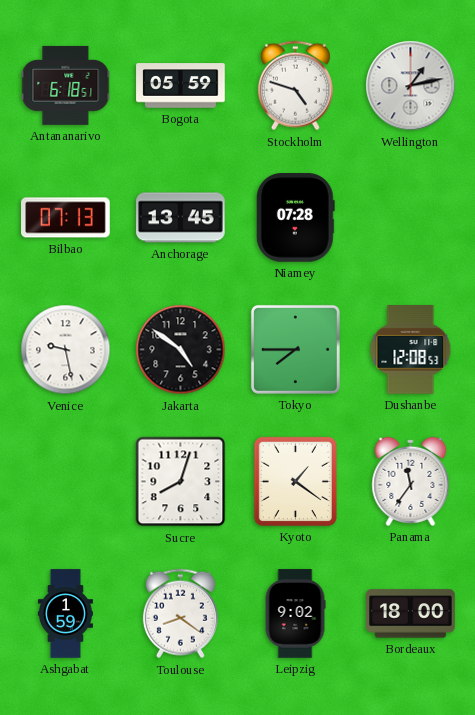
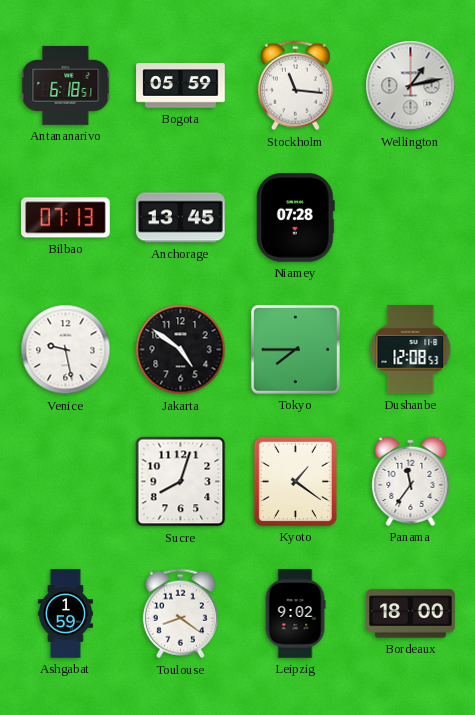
Stockholm: 4:48 -> 11:16 (295, 86)
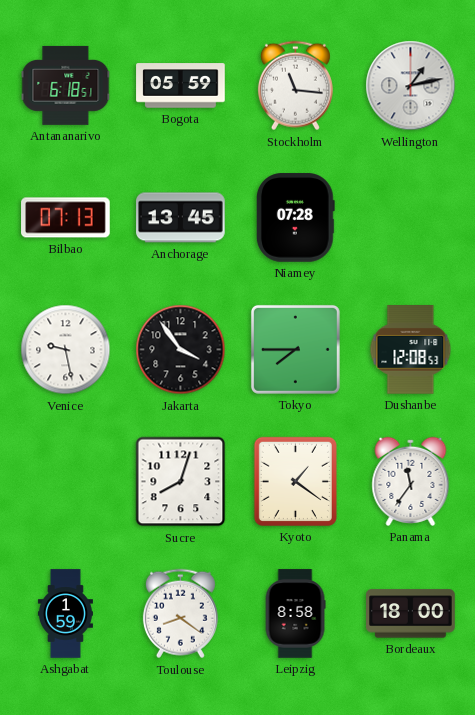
Jakarta: 4:51 -> 3:54 (181, 350)
Leipzig: 9:02 -> 8:58 (295, 614)
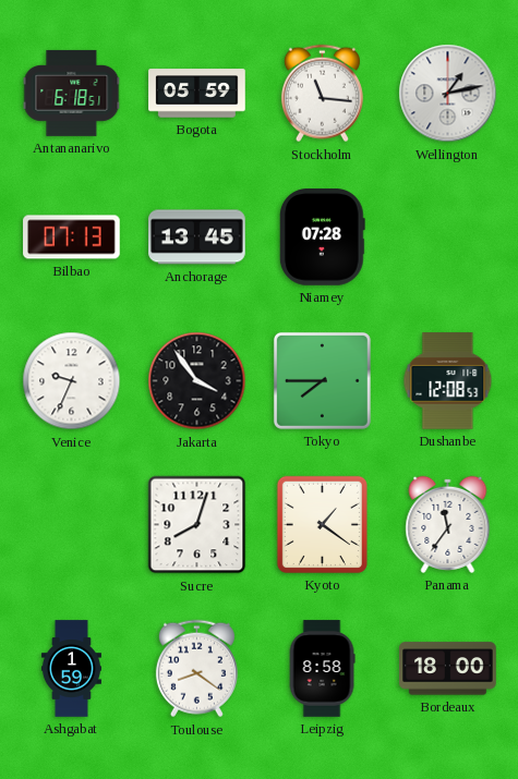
Venice: 9:28 -> 9:34 (72, 381)
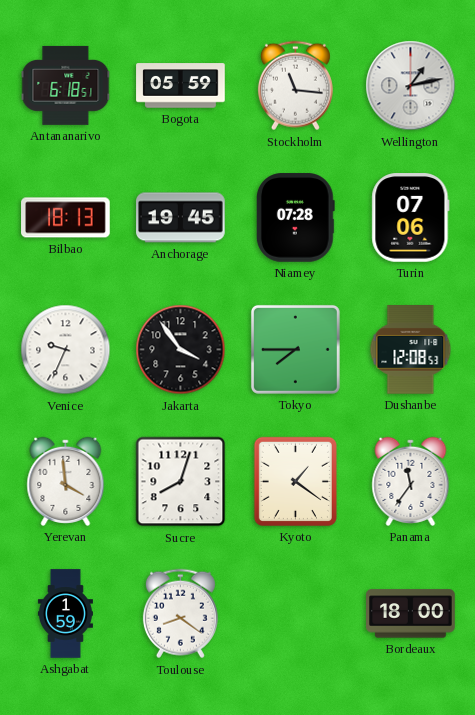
Bilbao: 07:13 -> 18:13 (66, 218)
Anchorage: 13:45 -> 19:45 (181, 218)
Turin: none -> 07:06 (411, 218)
Yerevan: none -> 3:59 (66, 481)
Leipzig: 8:58 -> none (322, 669)
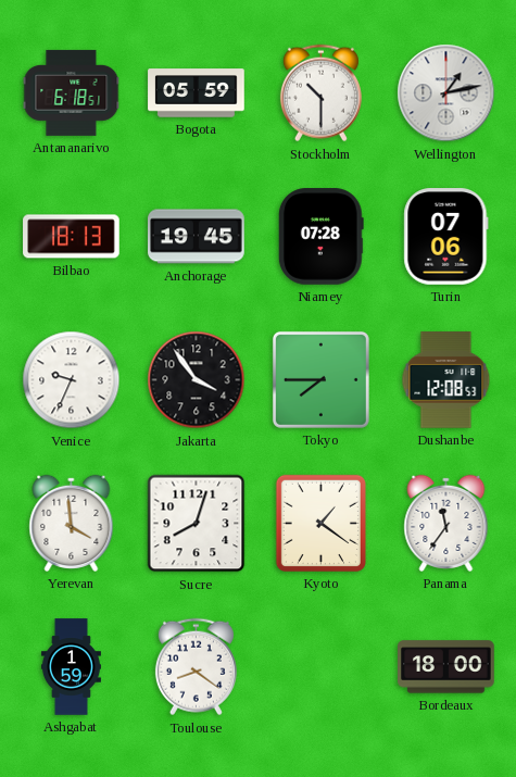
Stockholm: 11:16 -> 10:30 (320, 93)
